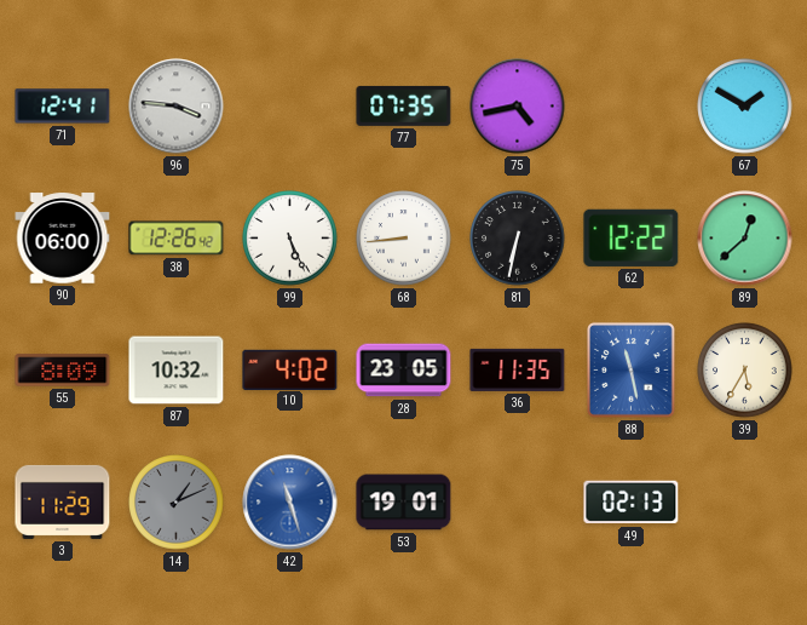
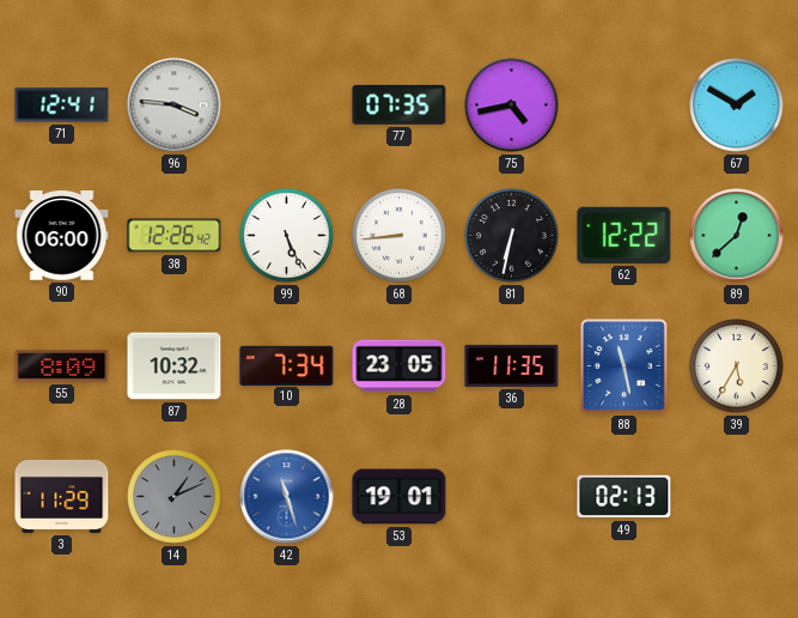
10: 4:02 -> 7:34 (287, 365)
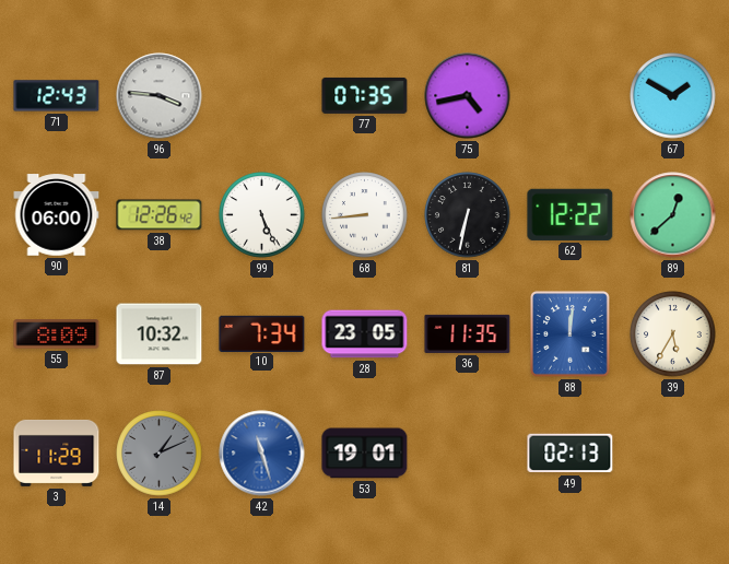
71: 12:41 -> 12:43 (57, 96)
88: 11:28 -> 12:01 (571, 334)
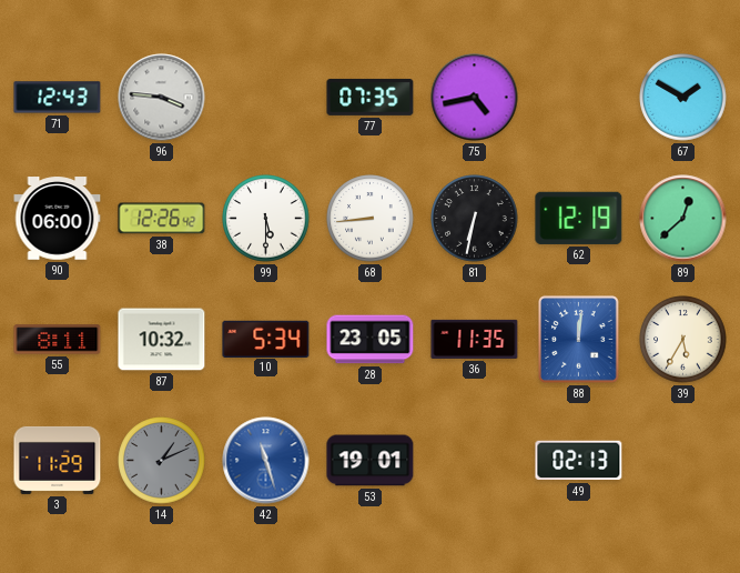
99: 5:26 -> 5:30 (266, 219)
62: 12:22 -> 12:19 (579, 218)
55: 8:09 -> 8:11 (58, 340)
10: 7:34 -> 5:34 (266, 339)
